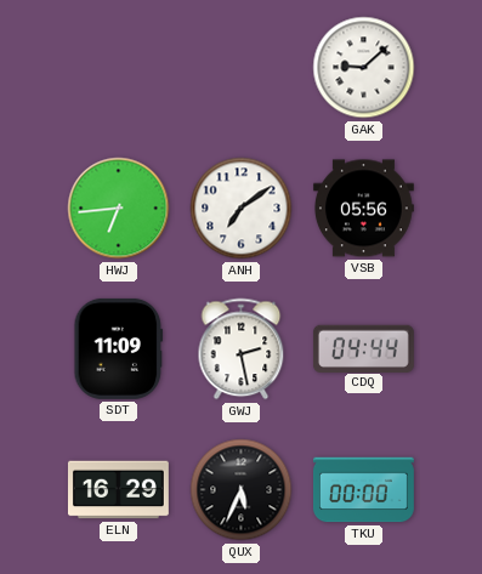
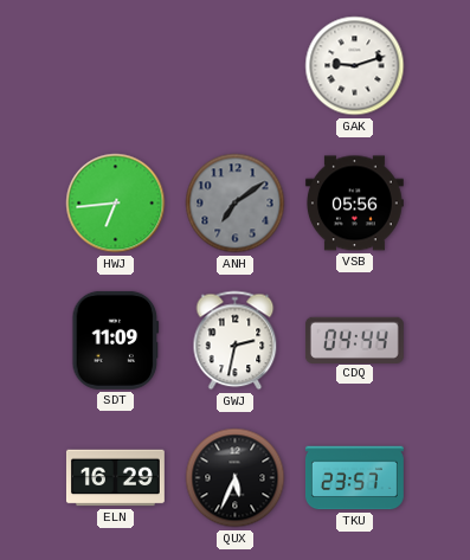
GAK: 9:08 -> 9:12 (355, 66)
ANH dial: white -> grey (236, 204)
GWJ: 2:28 -> 2:32 (236, 341)
TKU: 00:00 -> 23:57 (355, 478)
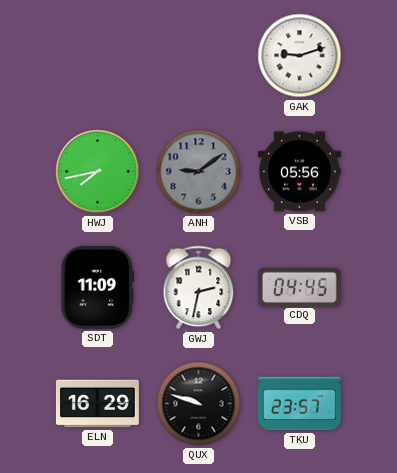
HWJ: 6:44 -> 7:43 (98, 172)
ANH: 7:09 -> 9:09 (199, 172)
CDQ: 04:44 -> 04:45 (299, 287)
QUX: 5:34 -> 9:48 (199, 404)
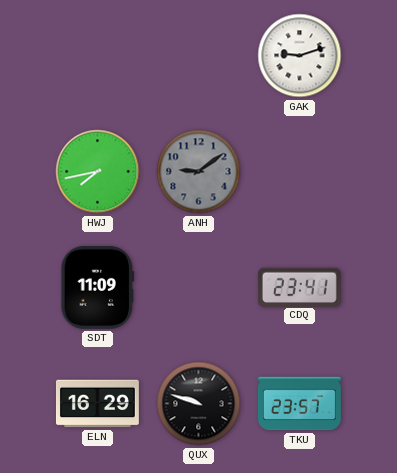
VSB: 05:56 -> none (299, 172)
GWJ: 2:32 -> none (199, 288)
CDQ: 04:45 -> 23:41 (299, 287)
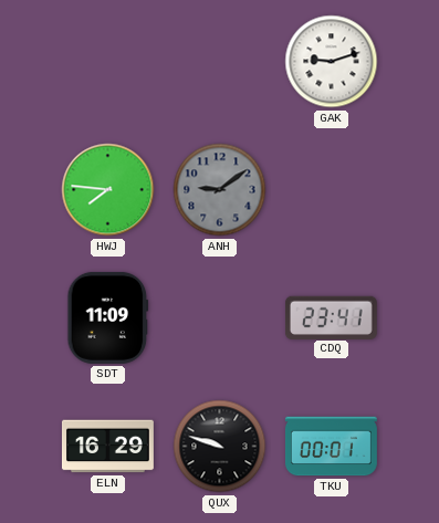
HWJ: 7:43 -> 7:46 (108, 190)
TKU: 23:57 -> 00:01 (332, 447)
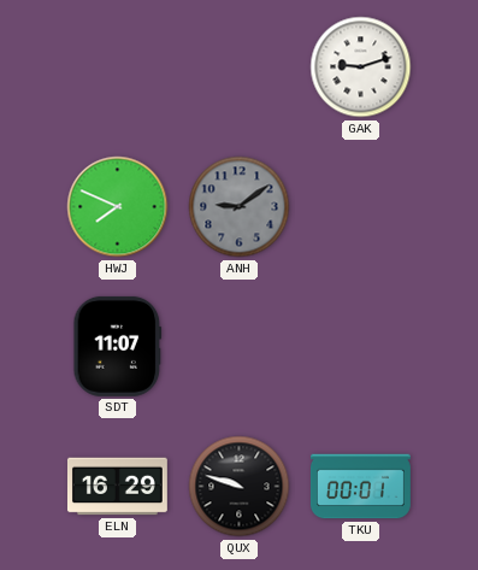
HWJ: 7:46 -> 7:49 (118, 207)
SDT: 11:09 -> 11:07 (118, 346)
CDQ: 23:41 -> none (331, 317)
